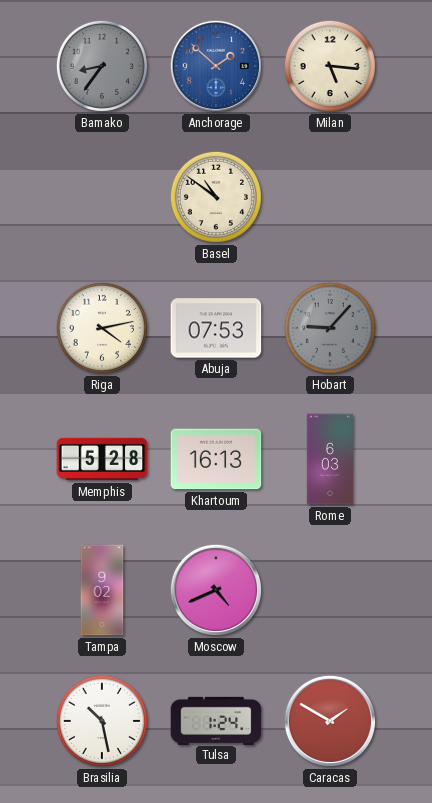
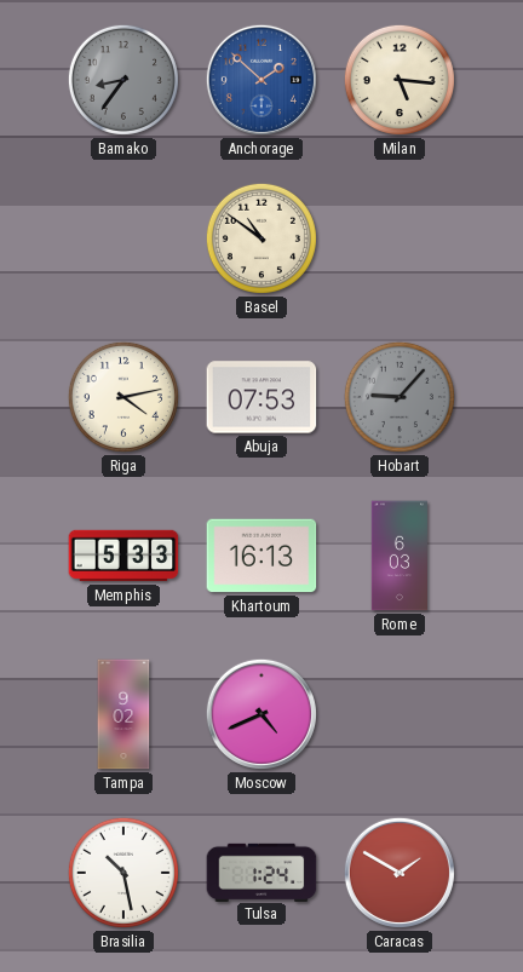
Memphis: 5:28 -> 5:33 (123, 556)
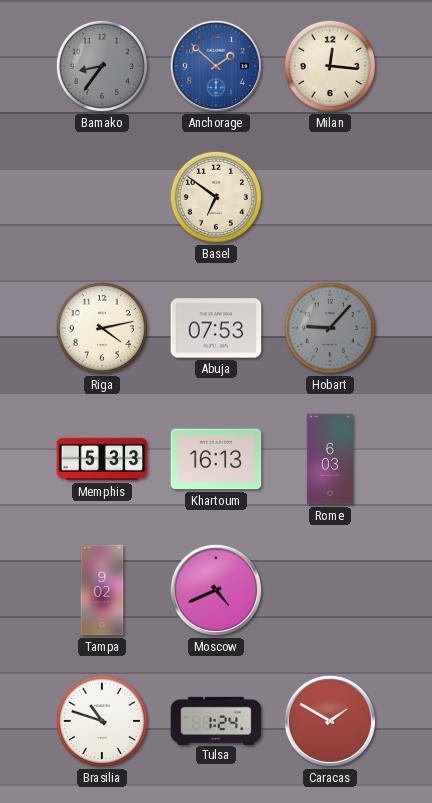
Milan: 5:16 -> 12:16 (330, 66)
Basel: 10:51 -> 6:51 (216, 197)
Brasilia: 10:28 -> 10:48 (102, 721)
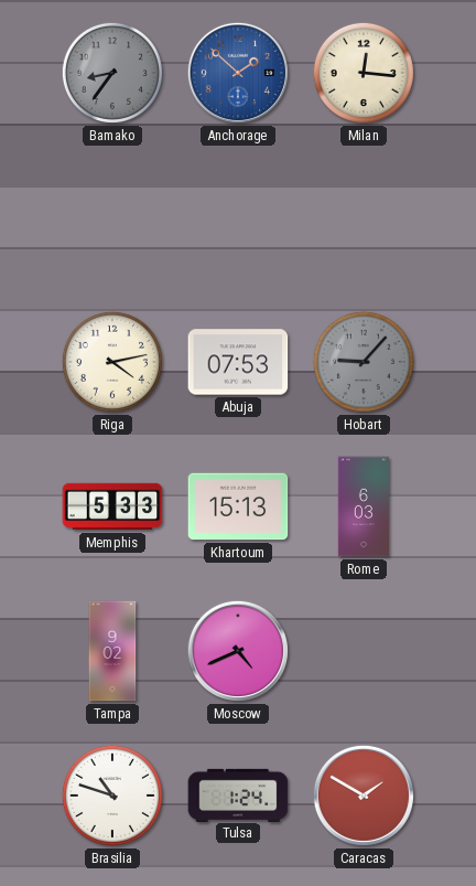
Basel: 6:51 -> none (216, 197)
Khartoum: 16:13 -> 15:13 (238, 506)
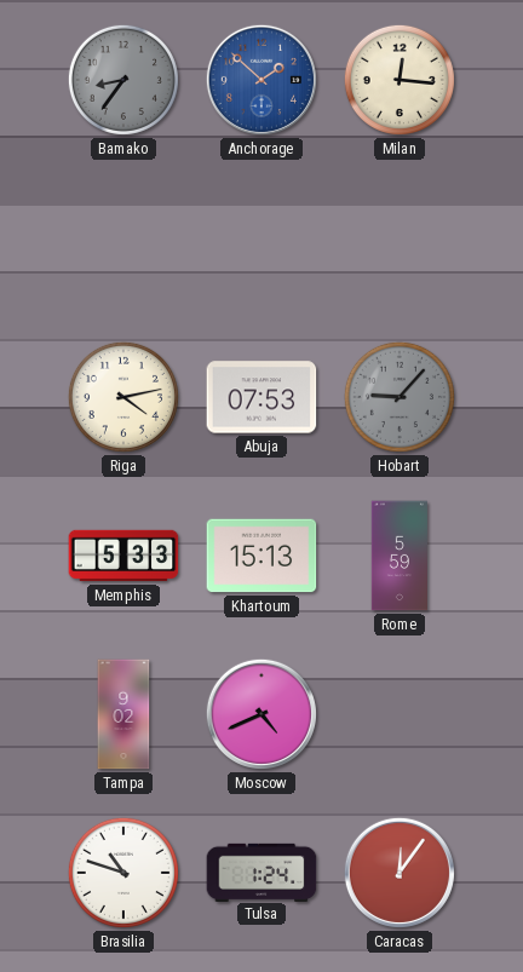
Rome: 6:03 -> 5:59 (398, 556)
Caracas: 1:50 -> 12:06 (400, 873)
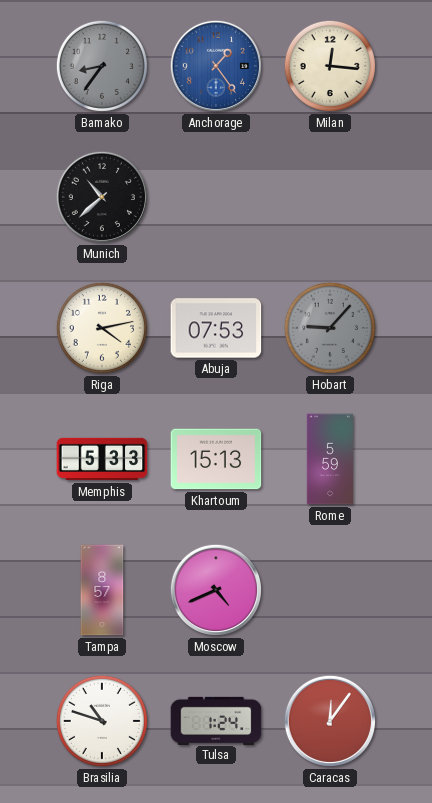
Anchorage: 1:52 -> 1:24 (216, 66)
Munich: none -> 10:38 (102, 197)
Tampa: 9:02 -> 8:57 (102, 590)
